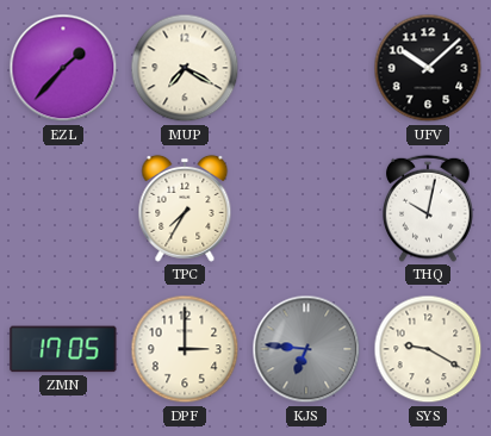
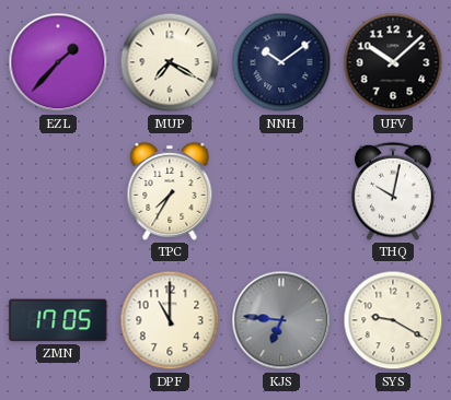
NNH: none -> 10:09 (281, 62)
DPF: 3:00 -> 11:00 (170, 320)
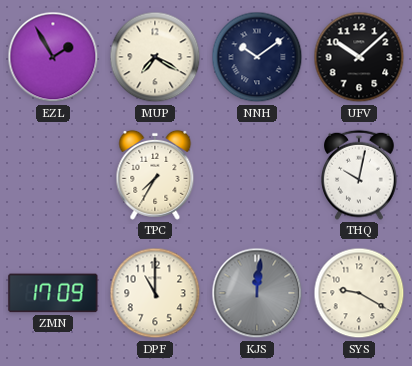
EZL: 1:37 -> 1:55 (53, 57)
ZMN: 17:05 -> 17:09 (53, 293)
KJS: 6:46 -> 12:01 (257, 293)
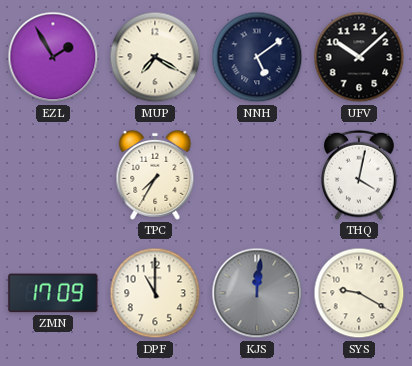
NNH: 10:09 -> 5:09 (257, 57)
THQ: 10:02 -> 4:02 (359, 175)
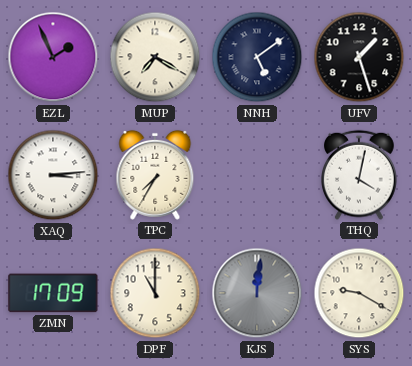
EZL: 1:55 -> 1:56 (53, 57)
UFV: 10:08 -> 1:27 (359, 57)
XAQ: none -> 3:14 (53, 175)
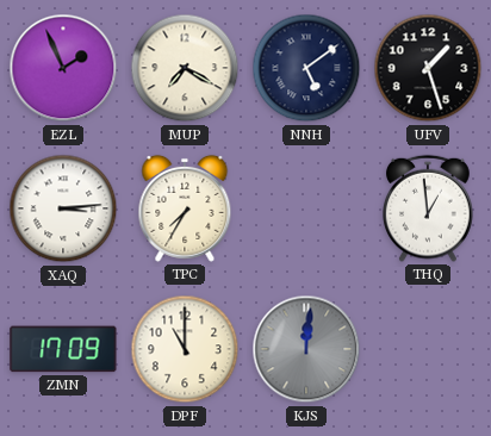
THQ: 4:02 -> 12:59 (428, 208)
SYS: 9:20 -> none (359, 293)
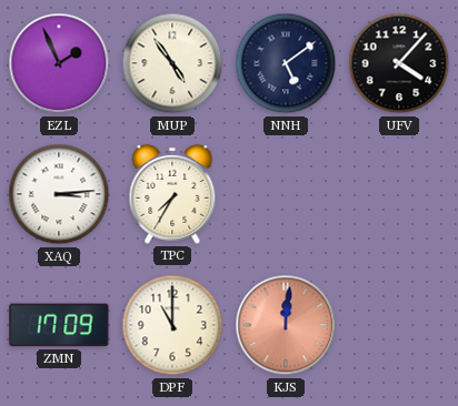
MUP: 7:20 -> 4:54 (172, 63)
UFV: 1:27 -> 4:07 (399, 63)
THQ: 12:59 -> none (428, 208)
KJS dial: grey -> salmon (286, 325)
